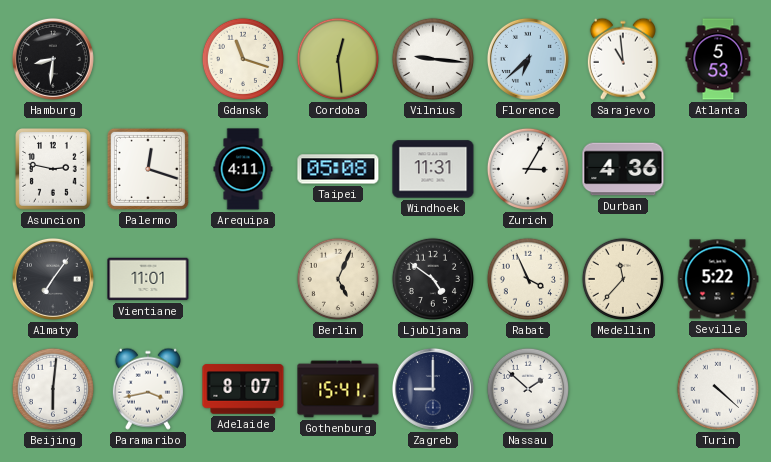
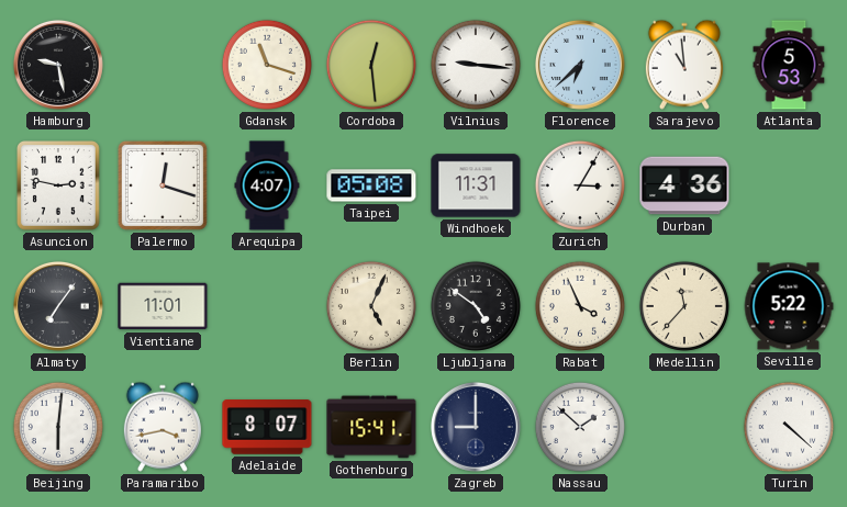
Hamburg: 8:31 -> 9:28 (58, 65)
Arequipa: 4:11 -> 4:07 (267, 185)
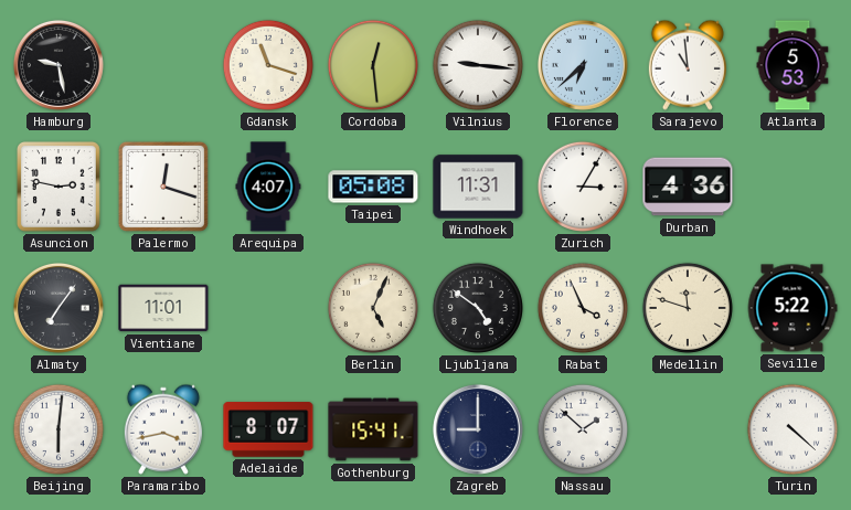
Medellin: 11:37 -> 11:48 (688, 308)
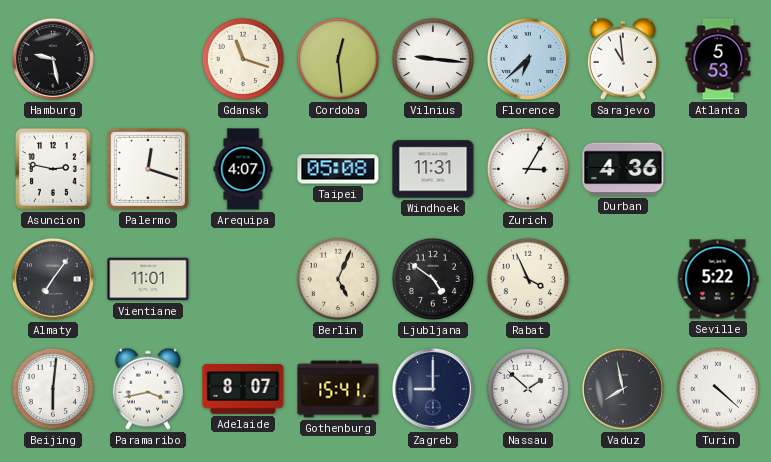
Medellin: 11:48 -> none (688, 308)
Vaduz: none -> 7:58 (623, 389)
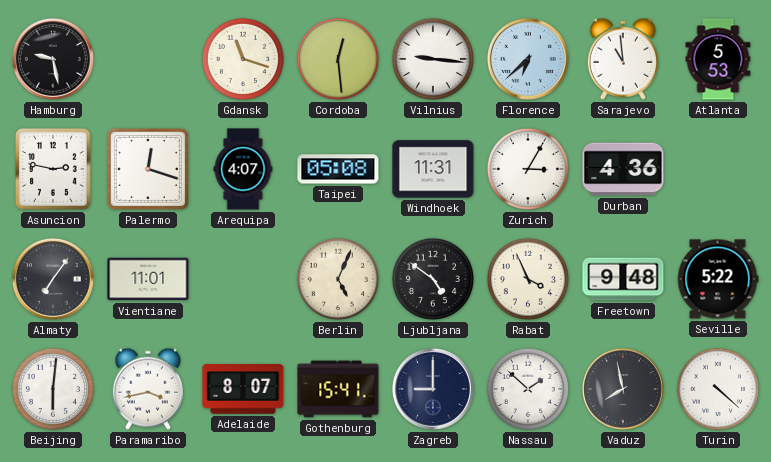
Freetown: none -> 9:48 (623, 279)
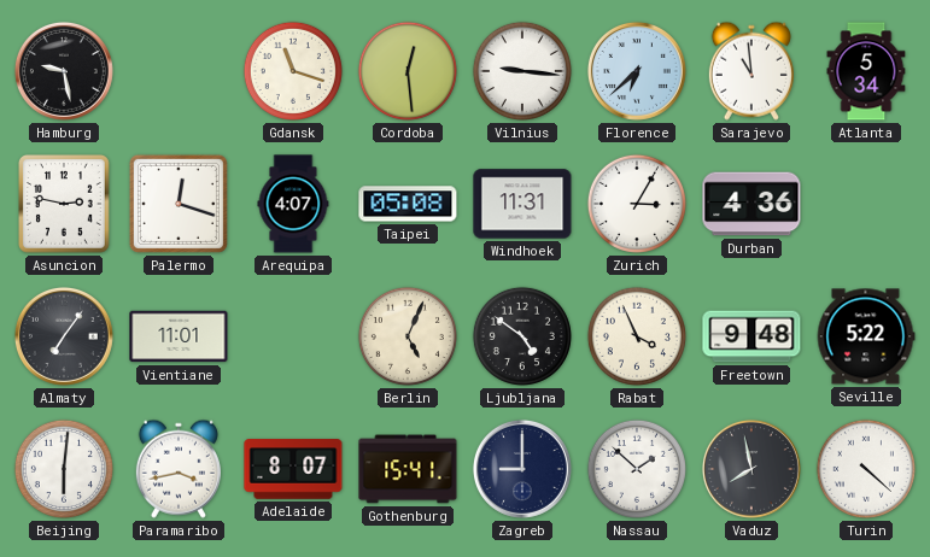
Atlanta: 5:53 -> 5:34 (866, 71)
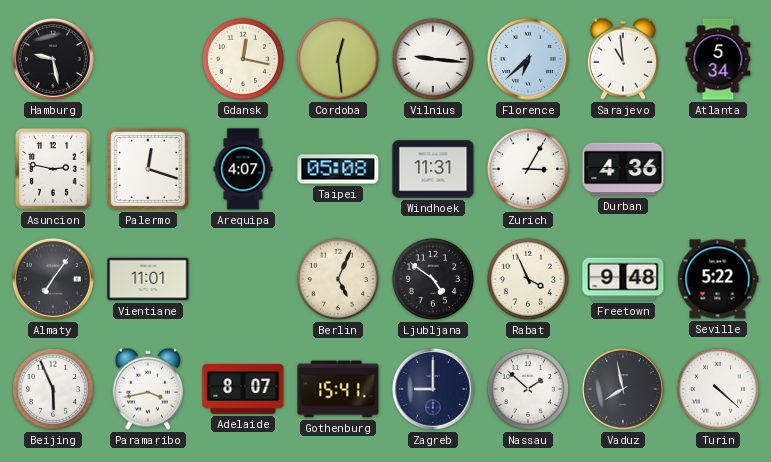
Gdansk: 11:18 -> 12:17 (243, 59)
Beijing: 6:01 -> 5:56 (53, 389)
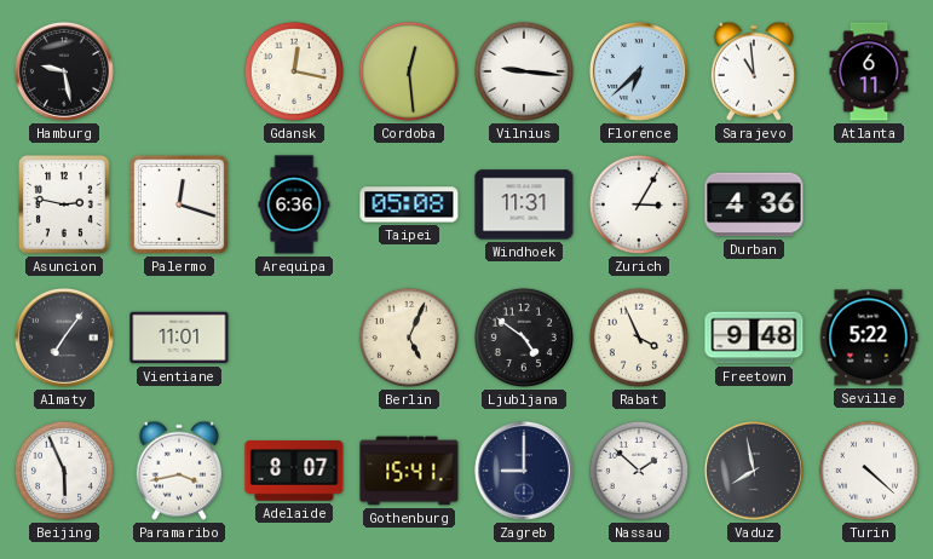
Atlanta: 5:34 -> 6:11 (869, 71)
Arequipa: 4:07 -> 6:36 (294, 204)
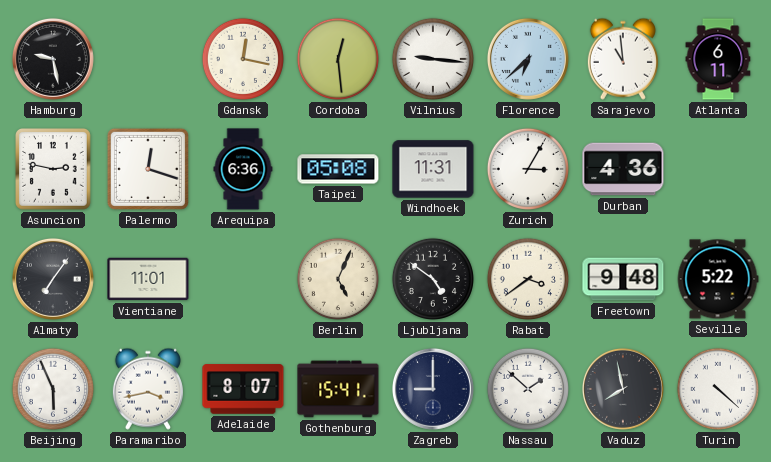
Rabat: 3:56 -> 3:39 (528, 279)
